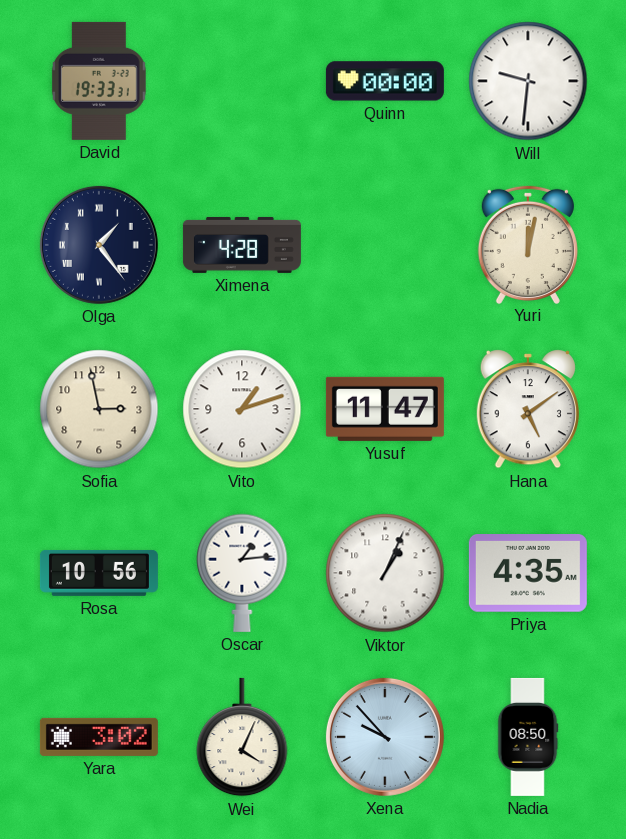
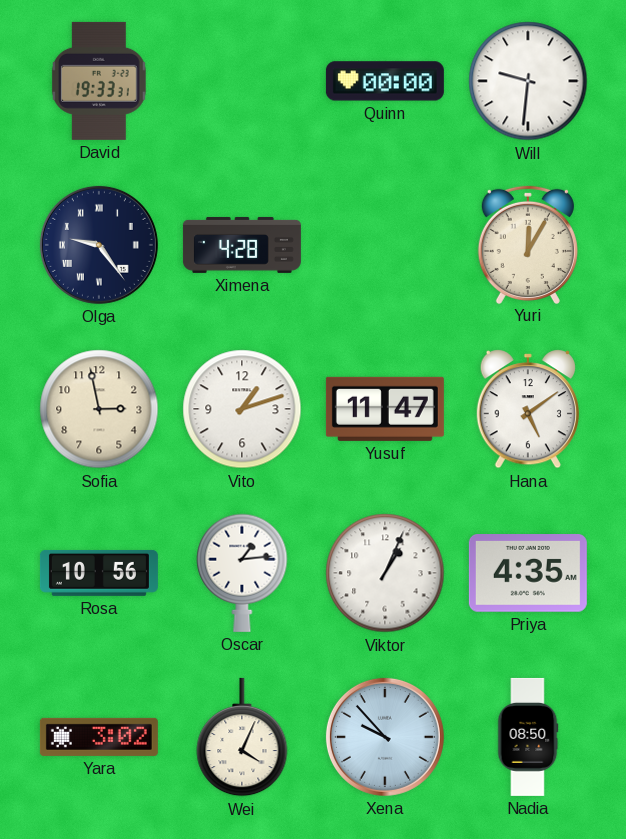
Olga: 1:24 -> 9:24 (99, 245)
Yuri: 12:02 -> 12:05 (528, 244)
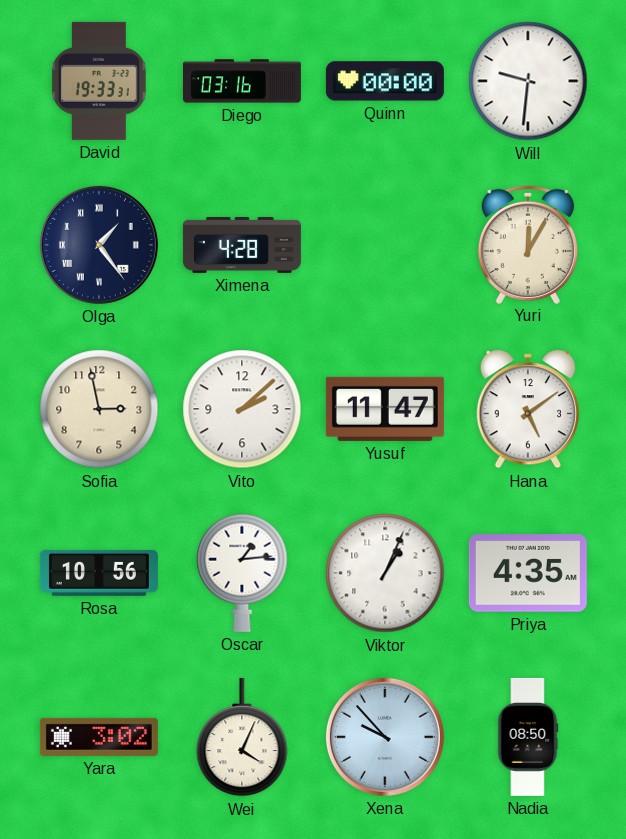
Diego: none -> 03:16 (242, 81)
Olga: 9:24 -> 1:24 (99, 245)
Vito: 1:12 -> 2:08 (242, 409)
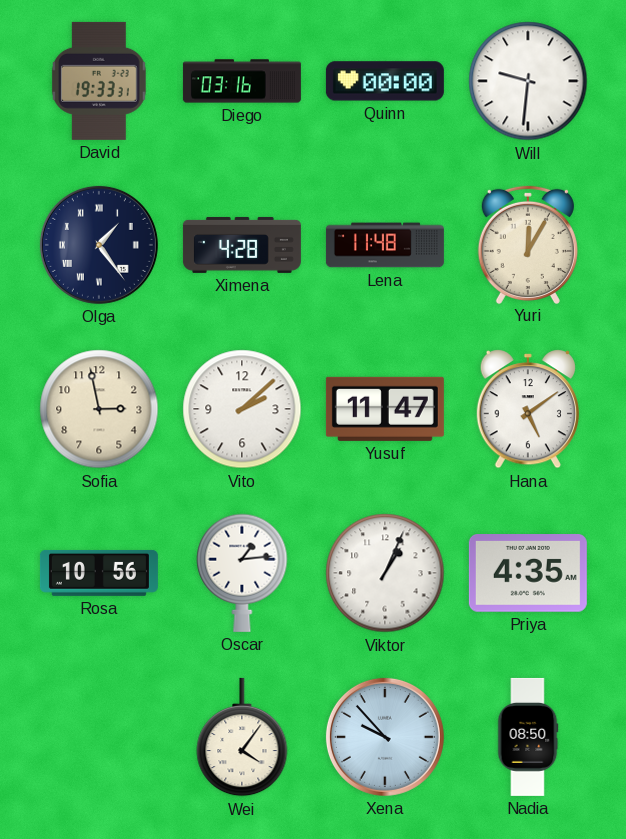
Lena: none -> 11:48 (385, 245)
Yara: 3:02 -> none (99, 737)
Wei: 4:04 -> 4:06 (242, 737)
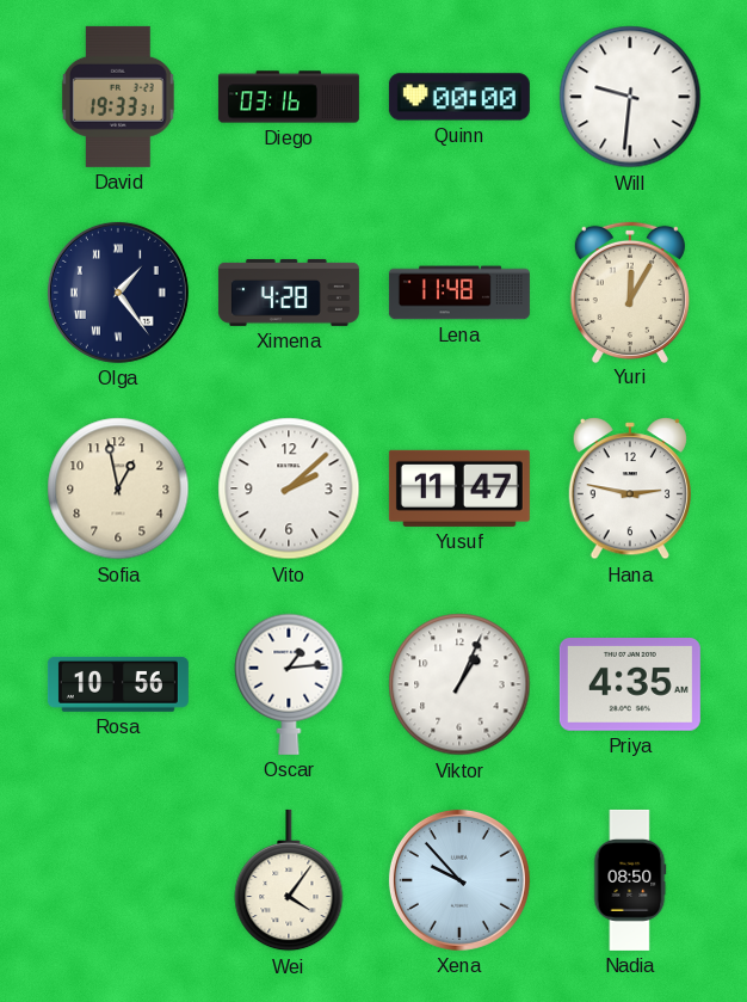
Sofia: 2:58 -> 12:58 (118, 488)
Hana: 5:09 -> 2:47 (629, 488)
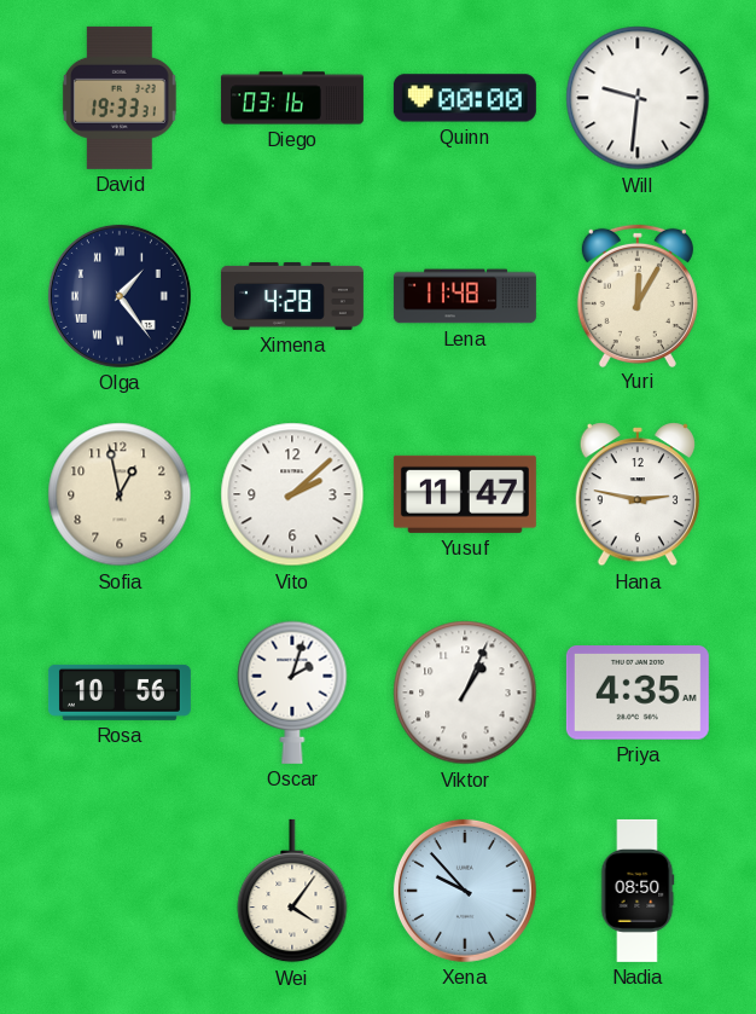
Oscar: 1:14 -> 2:03 (292, 693)
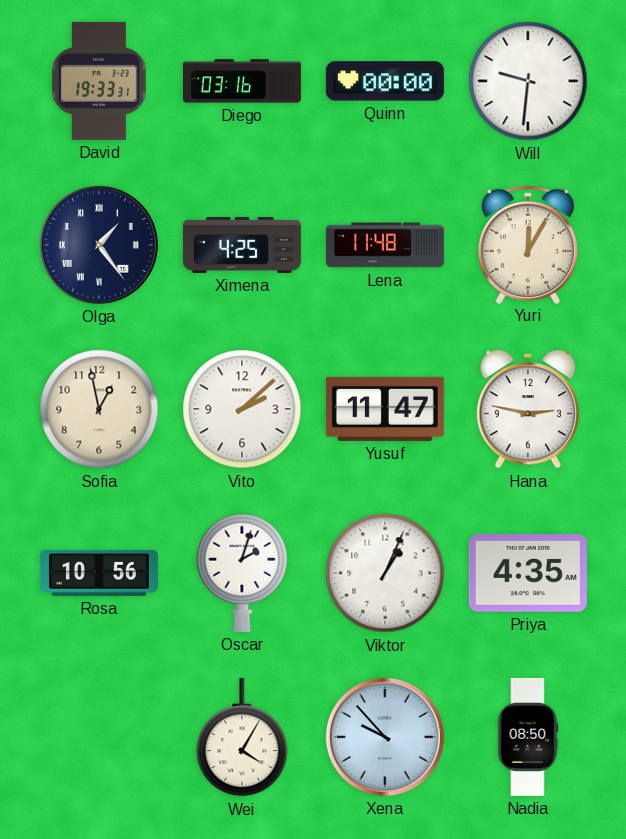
Ximena: 4:28 -> 4:25 (242, 245)
Wei: 4:06 -> 4:05 (242, 737)
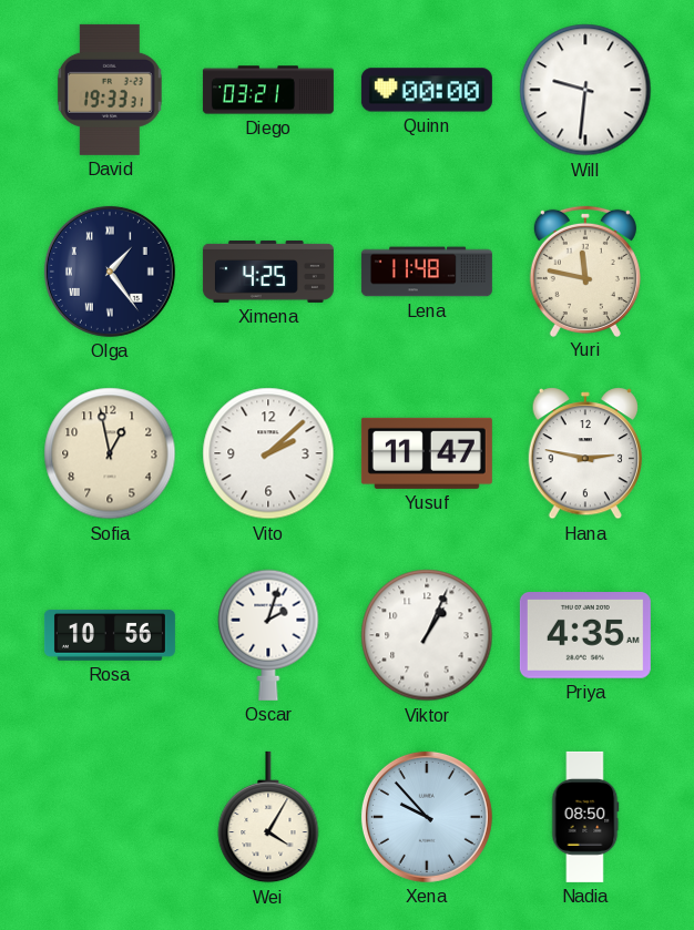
Diego: 03:16 -> 03:21 (268, 90)
Yuri: 12:05 -> 11:47 (585, 270)
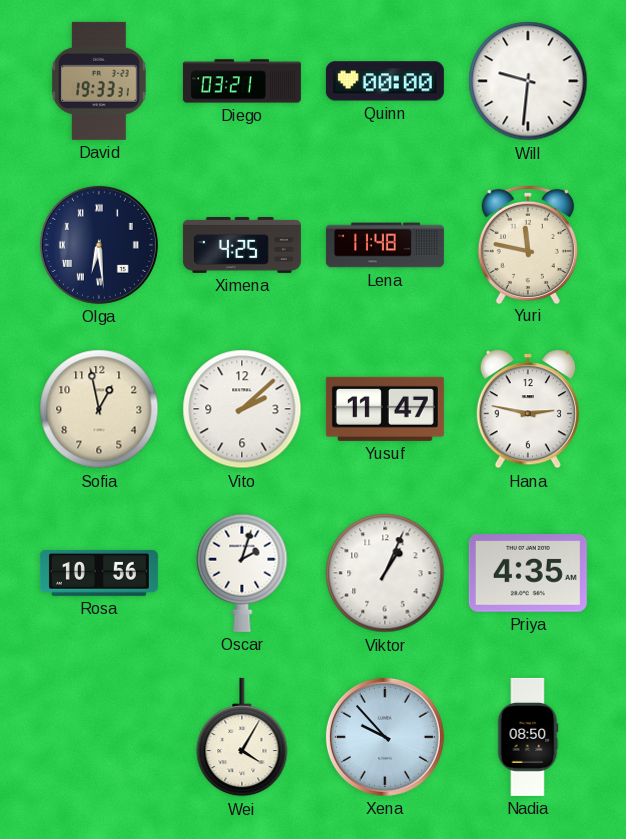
Olga: 1:24 -> 6:29 (99, 245)
